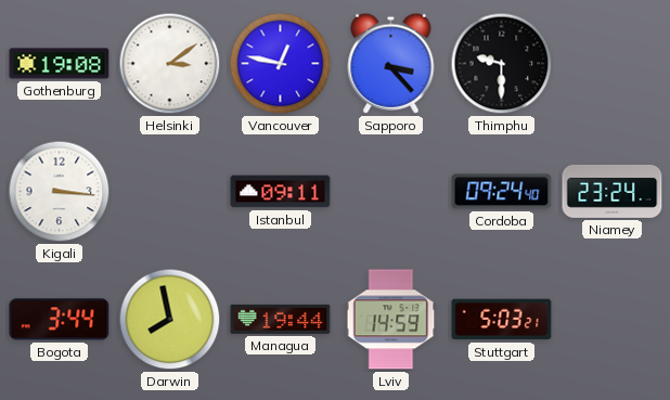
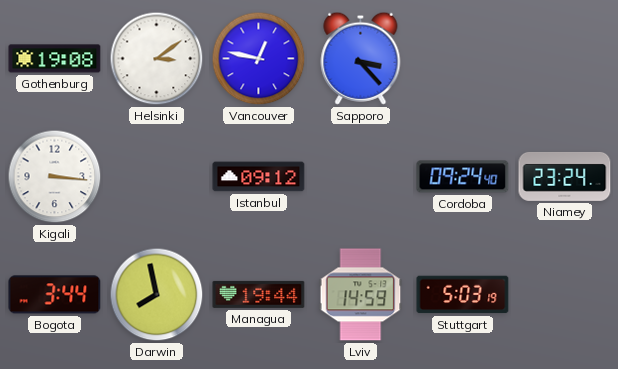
Thimphu: 9:30 -> none (502, 64)
Istanbul: 09:11 -> 09:12 (259, 177)
Stuttgart: 5:03:21 -> 5:03:19 (463, 295)
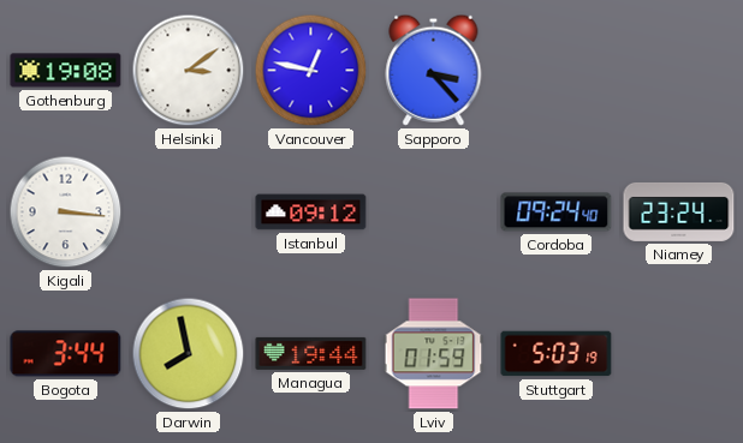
Lviv: 14:59 -> 01:59 (434, 354)
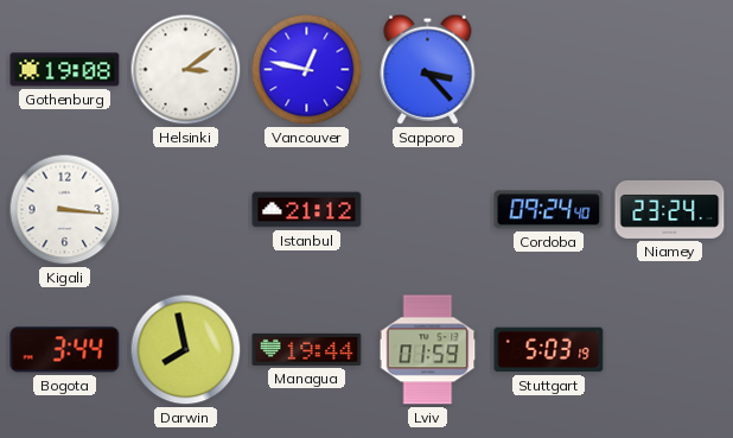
Istanbul: 09:12 -> 21:12 (307, 210)
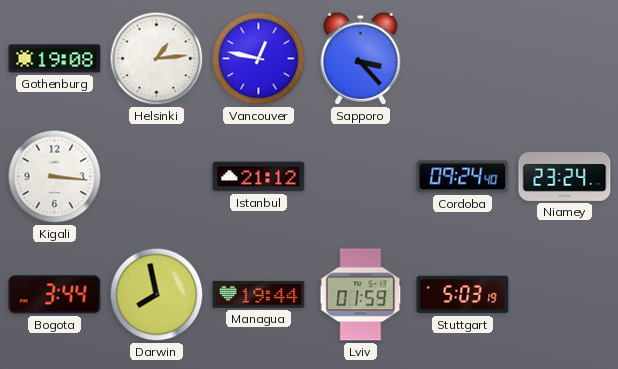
Helsinki: 3:09 -> 1:14 (157, 59)
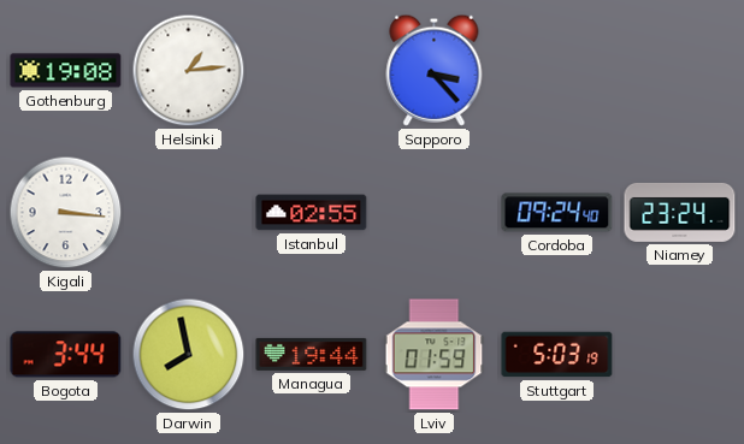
Vancouver: 12:47 -> none (259, 59)
Istanbul: 21:12 -> 02:55 (312, 213)
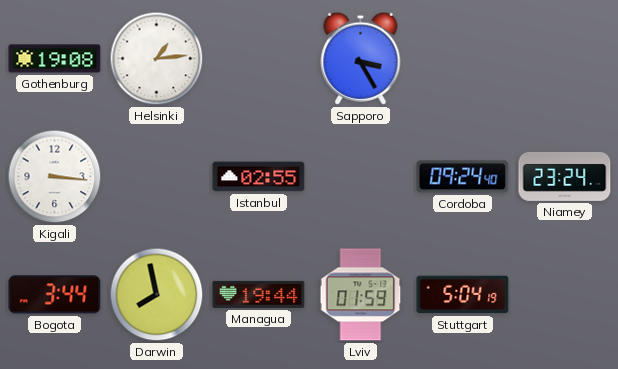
Sapporo: 3:23 -> 3:25 (361, 58)
Stuttgart: 5:03 -> 5:04 (463, 295)
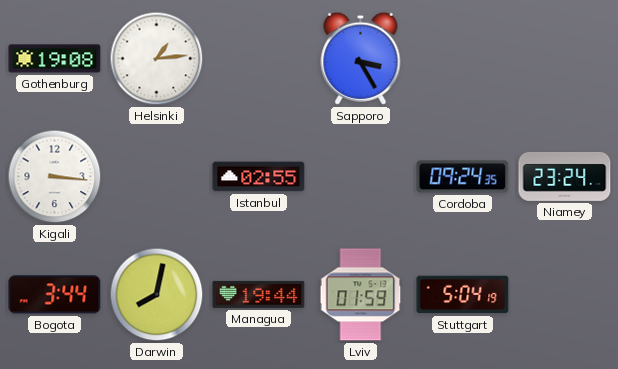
Cordoba: 09:24:40 -> 09:24:35 (463, 177)
Darwin: 7:58 -> 8:02 (157, 295)
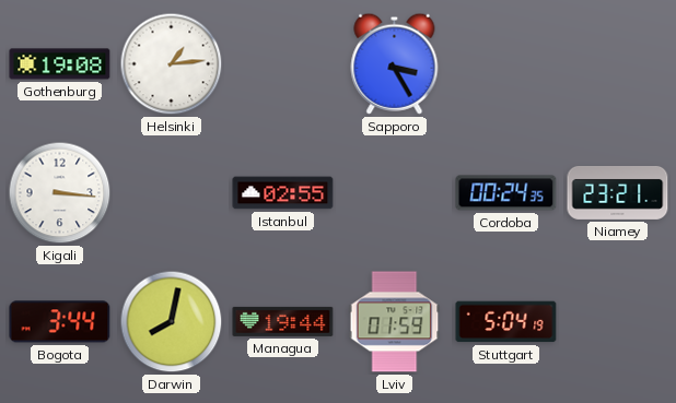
Cordoba: 09:24 -> 00:24 (506, 193)
Niamey: 23:24 -> 23:21 (618, 192)
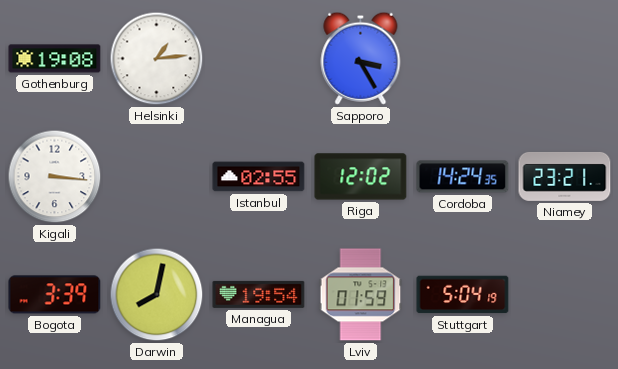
Riga: none -> 12:02 (361, 177)
Cordoba: 00:24 -> 14:24 (463, 177)
Bogota: 3:44 -> 3:39 (55, 295)
Managua: 19:44 -> 19:54 (259, 294)
